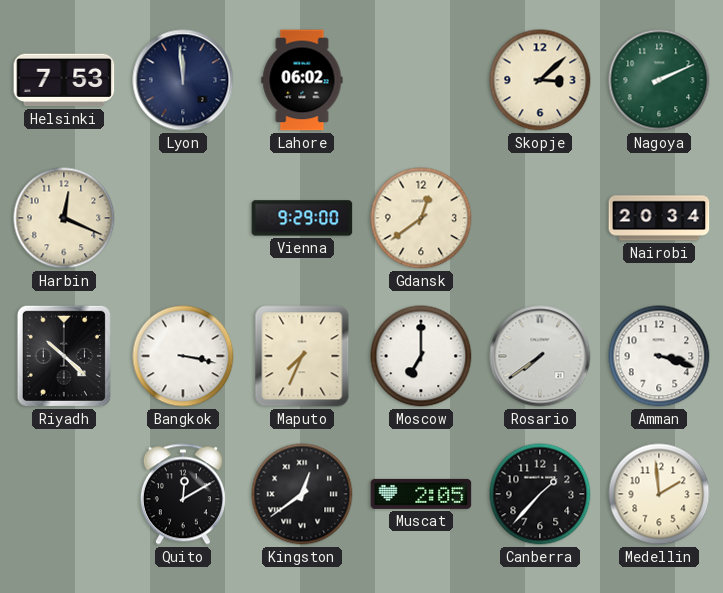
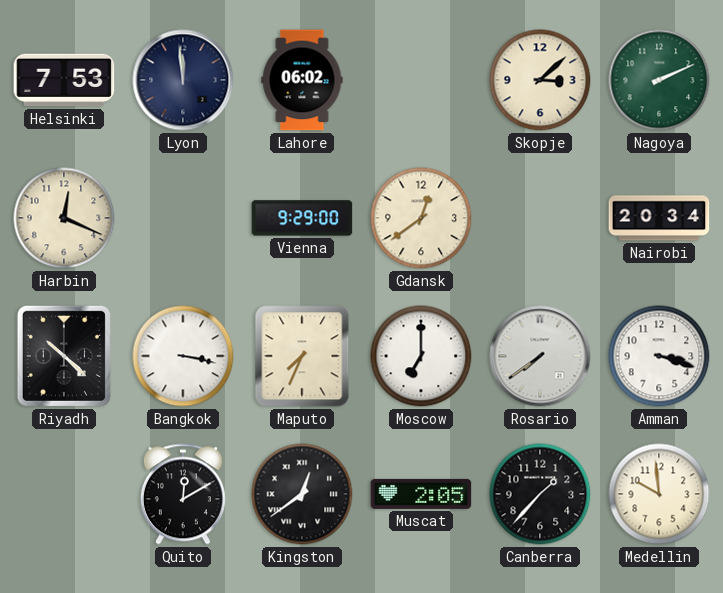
Medellin: 1:59 -> 9:59 (659, 494)
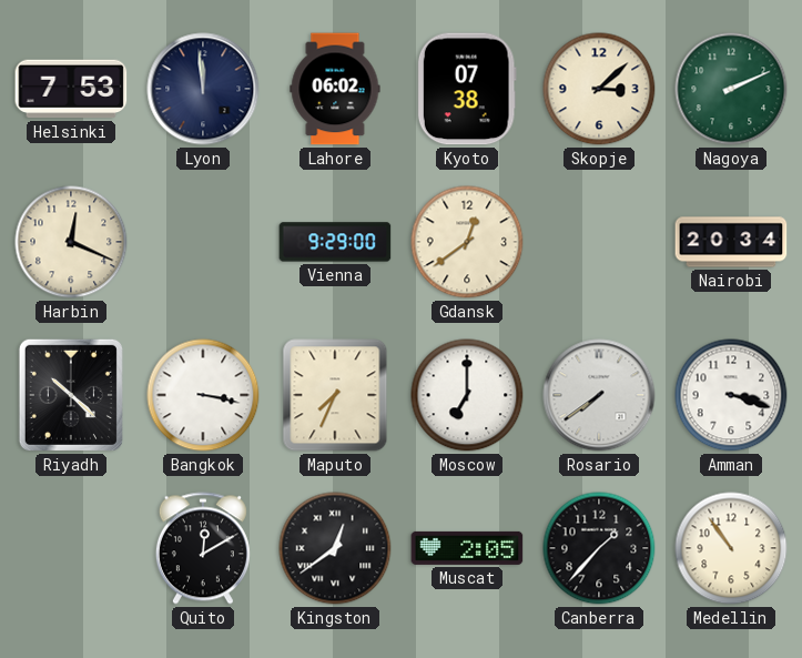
Kyoto: none -> 07:38 (467, 89)
Medellin: 9:59 -> 10:54 (731, 548)
